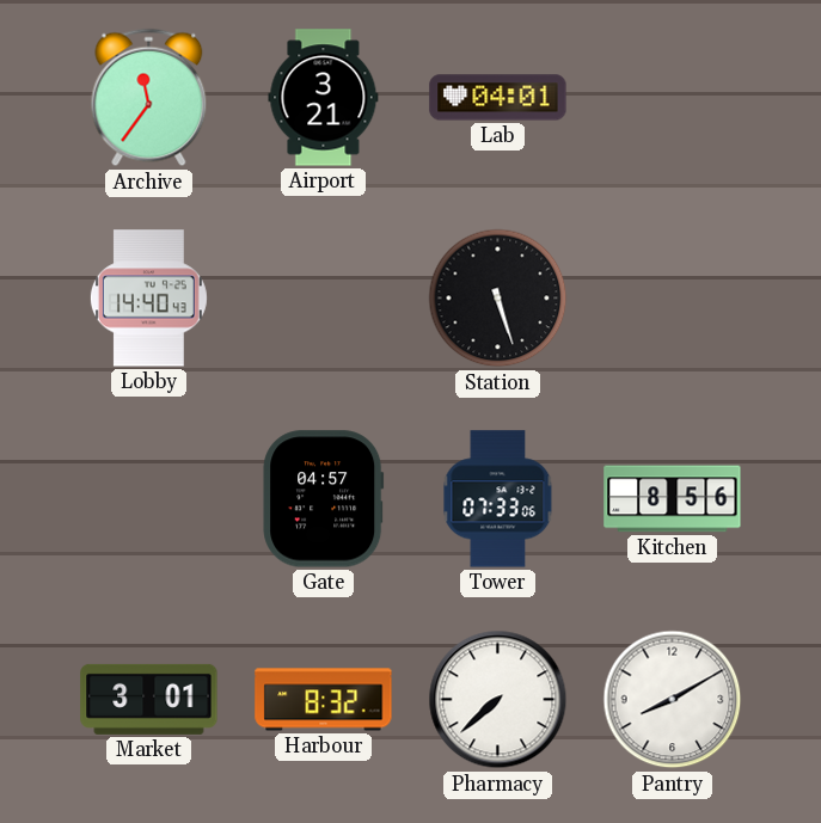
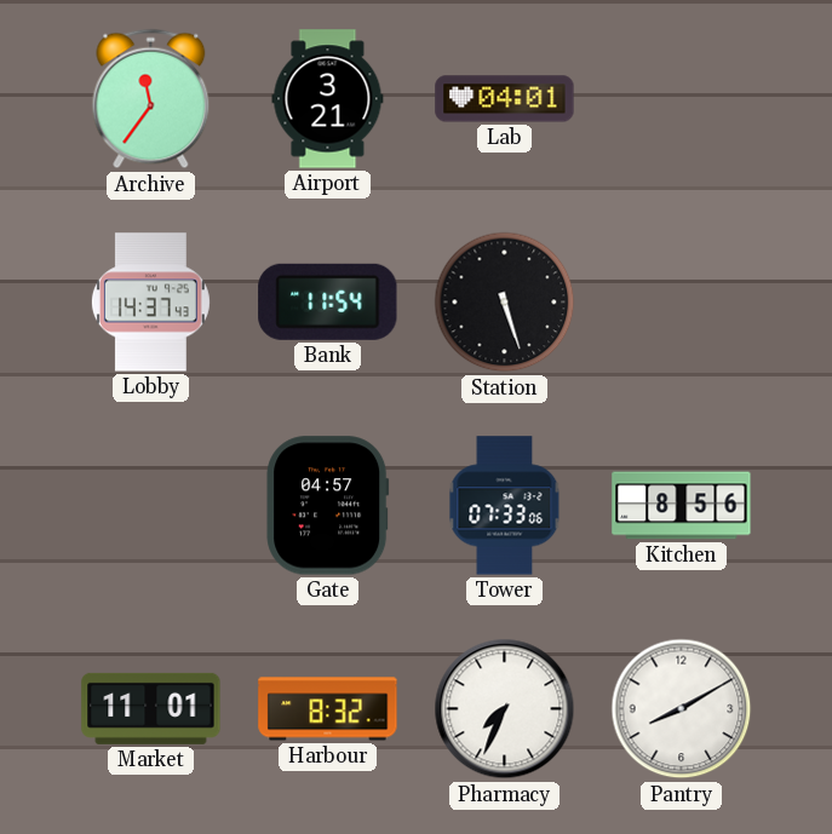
Lobby: 14:40 -> 14:37 (150, 303)
Bank: none -> 11:54 (328, 301)
Market: 3:01 -> 11:01 (151, 708)
Pharmacy: 7:38 -> 7:34 (505, 709)
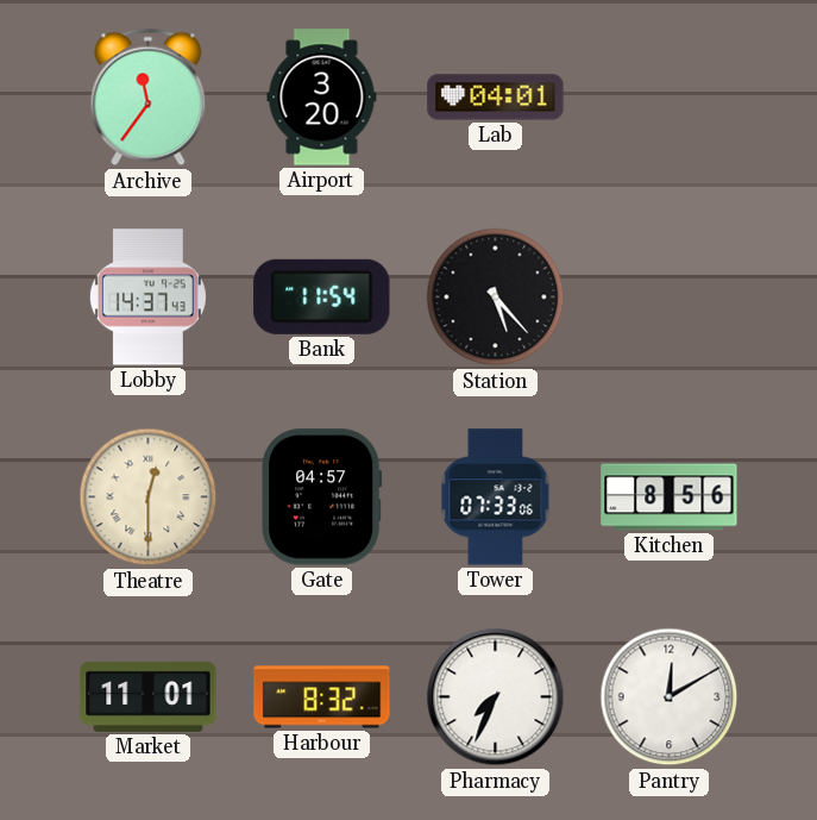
Airport: 3:21 -> 3:20 (322, 98)
Station: 5:27 -> 5:23 (496, 298)
Theatre: none -> 12:30 (149, 497)
Pantry: 8:10 -> 12:10 (670, 697)
